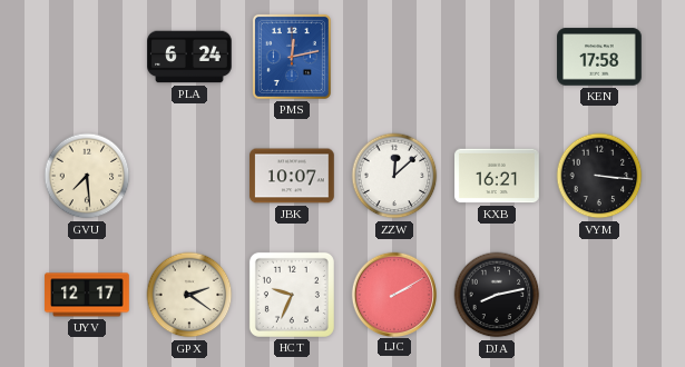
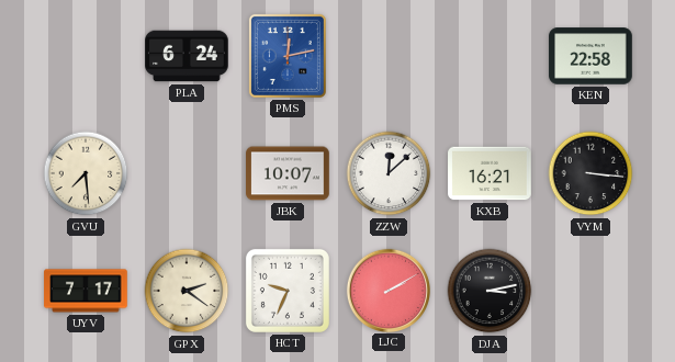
KEN: 17:58 -> 22:58 (590, 56)
UYV: 12:17 -> 7:17 (86, 291)
DJA: 8:13 -> 3:13 (490, 291)
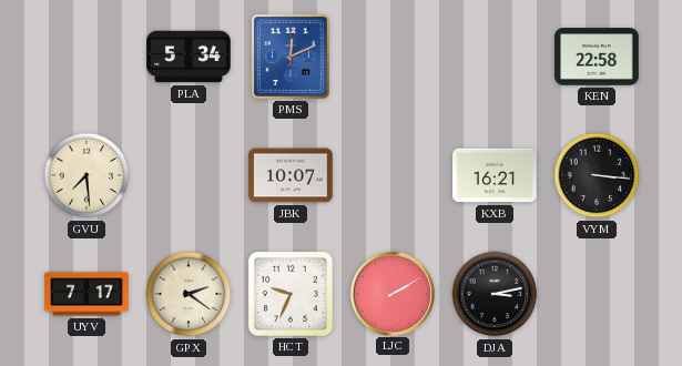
PLA: 6:24 -> 5:34 (189, 57)
PMS: 12:13 -> 12:11 (291, 57)
ZZW: 12:08 -> none (389, 173)
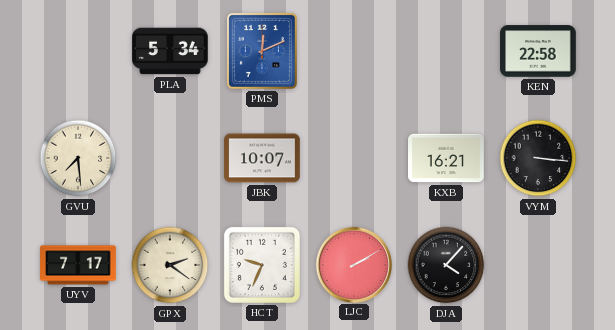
DJA: 3:13 -> 4:07 (446, 265)
